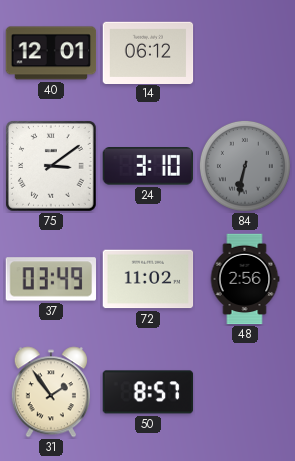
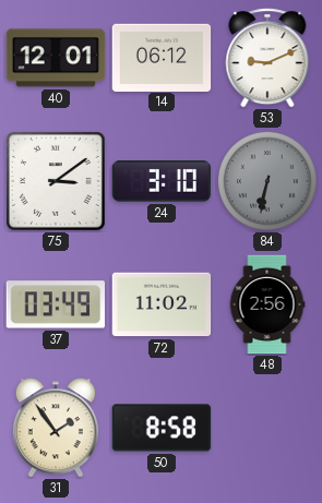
53: none -> 9:11 (267, 58)
50: 8:57 -> 8:58 (162, 428)
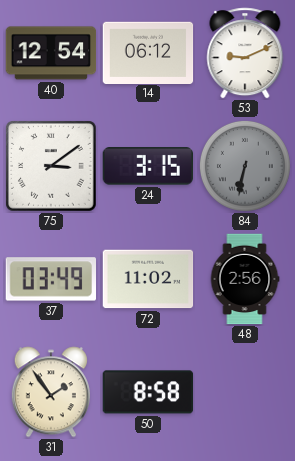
40: 12:01 -> 12:54 (51, 53)
24: 3:10 -> 3:15 (147, 166)
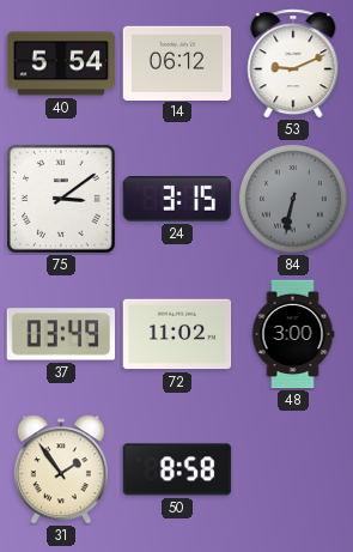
40: 12:54 -> 5:54 (61, 63)
48: 2:56 -> 3:00 (293, 334)
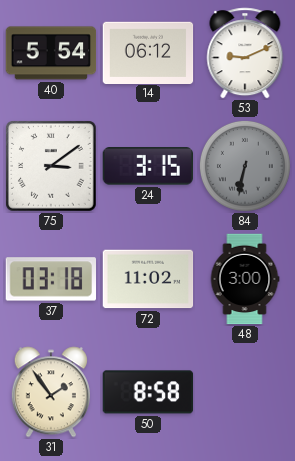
37: 03:49 -> 03:18 (50, 279)
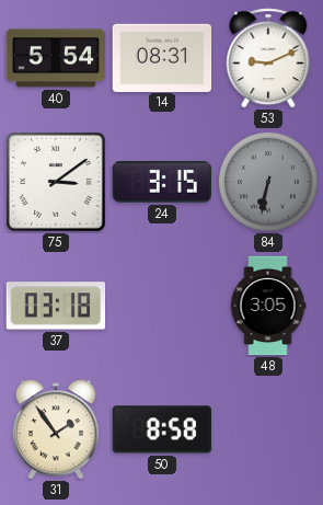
14: 06:12 -> 08:31 (162, 57)
72: 11:02 -> none (148, 279)
48: 3:00 -> 3:05 (268, 306)
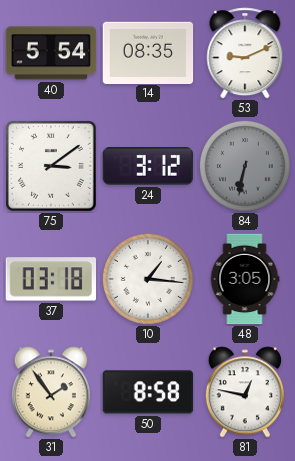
14: 08:31 -> 08:35 (148, 52)
24: 3:15 -> 3:12 (147, 166)
10: none -> 1:16 (148, 279)
81: none -> 12:47 (245, 392)
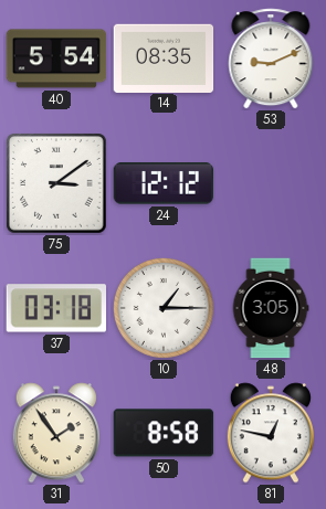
24: 3:12 -> 12:12 (162, 183)
84: 6:32 -> none (245, 166)
10: 1:16 -> 1:15 (164, 308)
